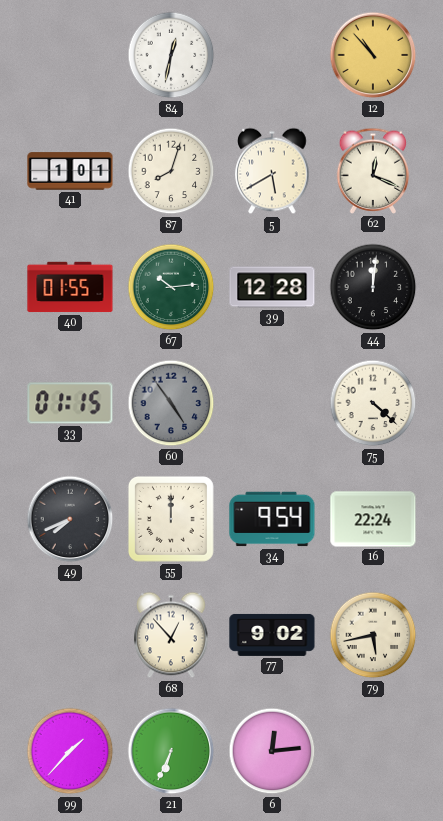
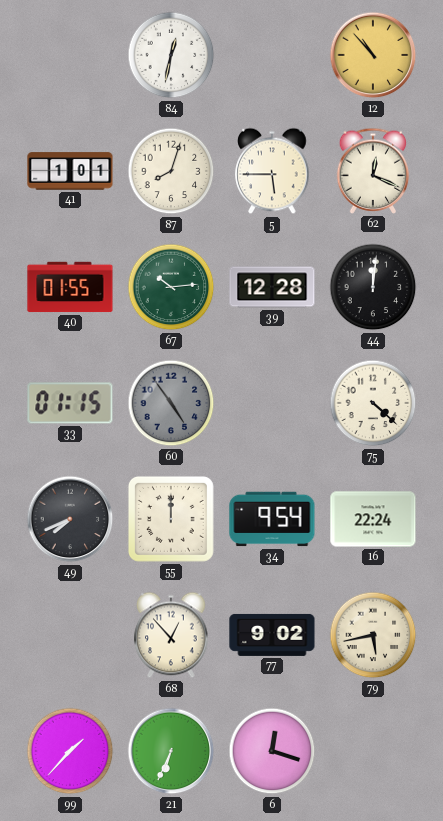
5: 5:40 -> 5:45 (272, 171)
6: 12:14 -> 12:18 (272, 751)
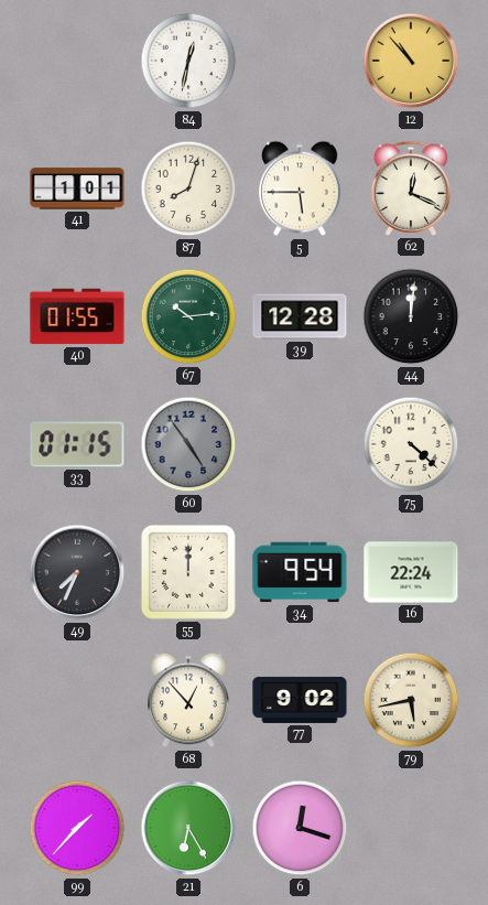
49: 7:41 -> 7:34 (77, 572)
21: 6:34 -> 6:25 (188, 828)
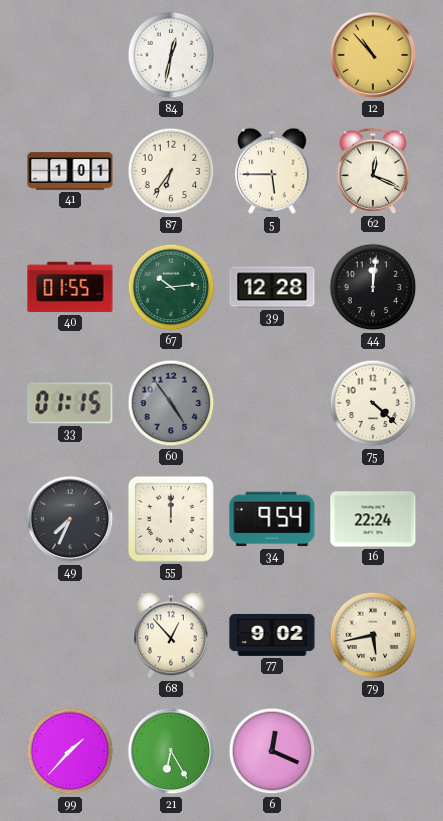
87: 8:03 -> 6:36 (171, 171)
6: 12:18 -> 12:19 (272, 751)
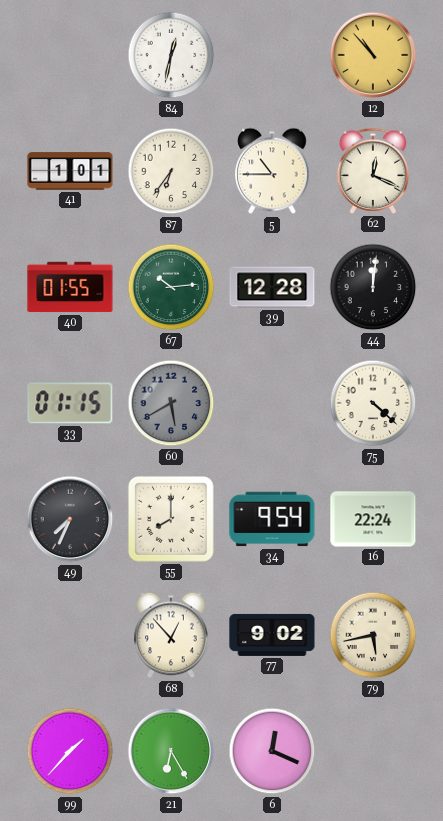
5: 5:45 -> 10:45 (272, 171)
60: 4:54 -> 5:40 (171, 403)
55: 12:00 -> 8:00 (171, 519)
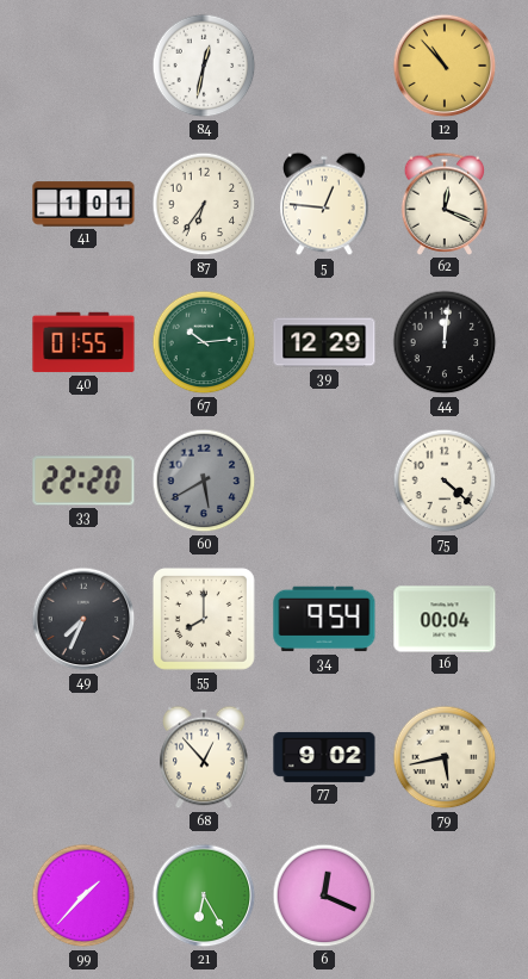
5: 10:45 -> 12:46 (324, 204)
39: 12:28 -> 12:29 (324, 342)
33: 01:15 -> 22:20 (83, 481)
16: 22:24 -> 00:04 (445, 619)
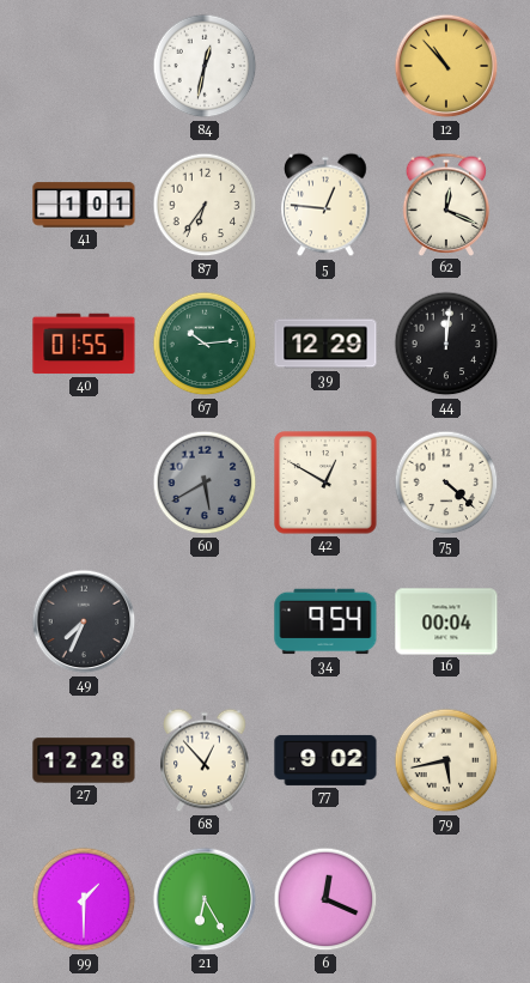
33: 22:20 -> none (83, 481)
42: none -> 12:50 (325, 483)
55: 8:00 -> none (204, 619)
27: none -> 12:28 (84, 760)
99: 1:37 -> 1:30 (84, 899)
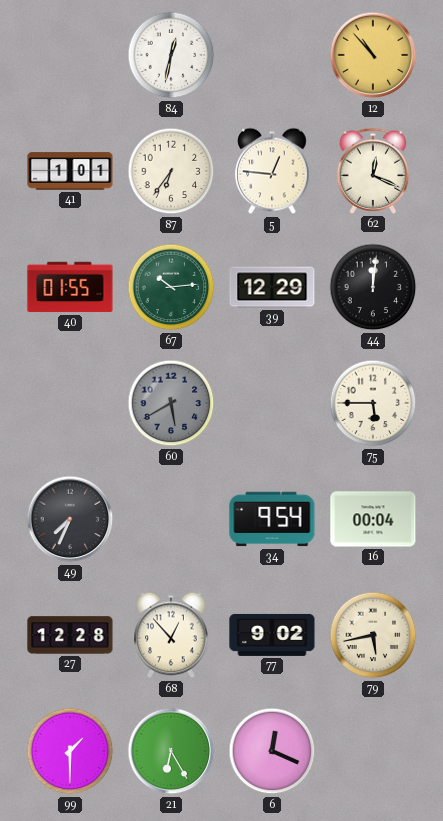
42: 12:50 -> none (325, 483)
75: 4:22 -> 5:45 (373, 403)
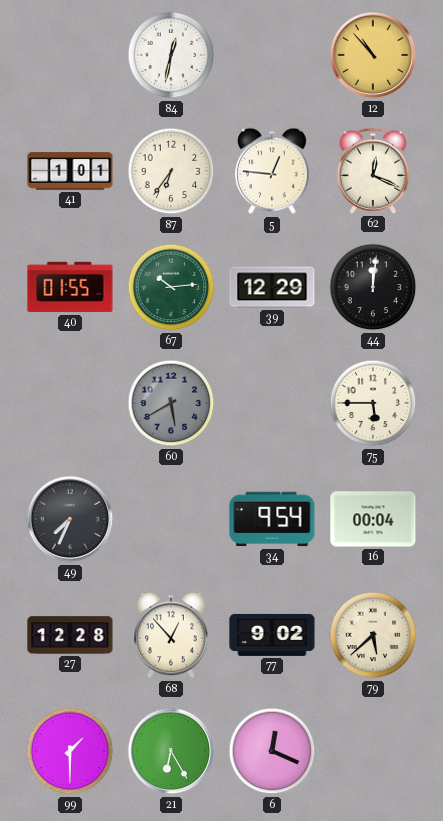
79: 5:43 -> 5:38 (373, 635)
